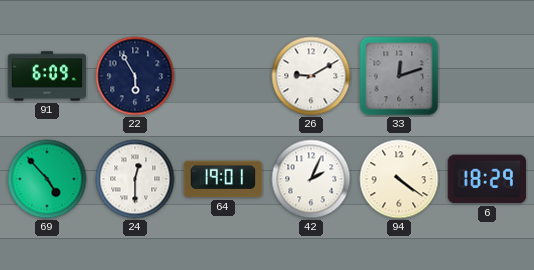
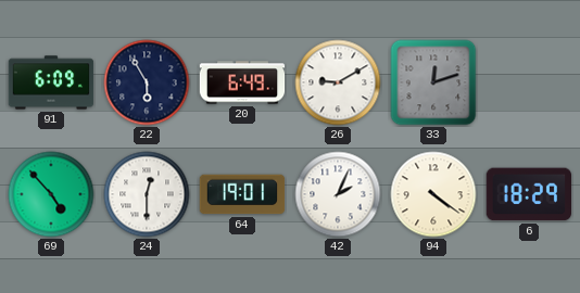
20: none -> 6:49 (242, 82)
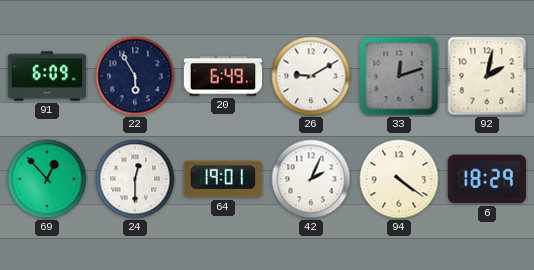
92: none -> 2:02 (487, 76)
69: 4:53 -> 12:53 (47, 179)
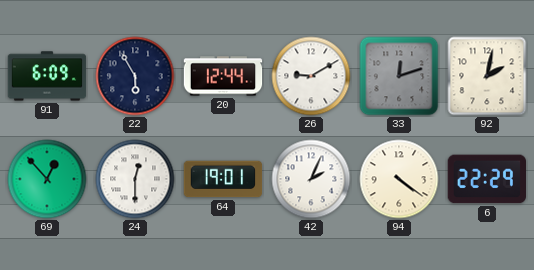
20: 6:49 -> 12:44 (223, 76)
6: 18:29 -> 22:29 (486, 179)
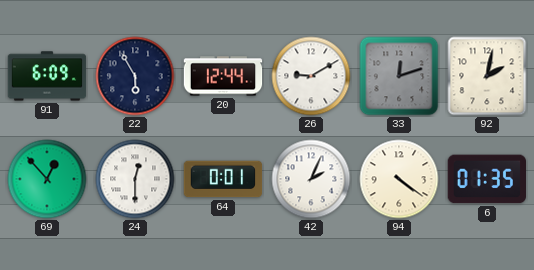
64: 19:01 -> 0:01 (223, 179)
6: 22:29 -> 01:35 (486, 179)
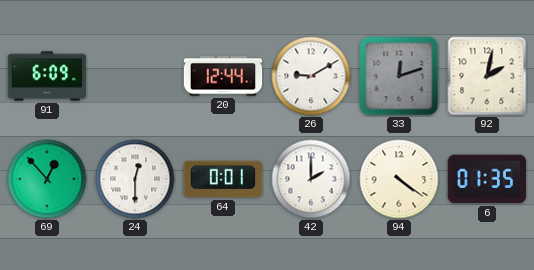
22: 5:55 -> none (135, 76)
42: 2:04 -> 2:00 (311, 179)
